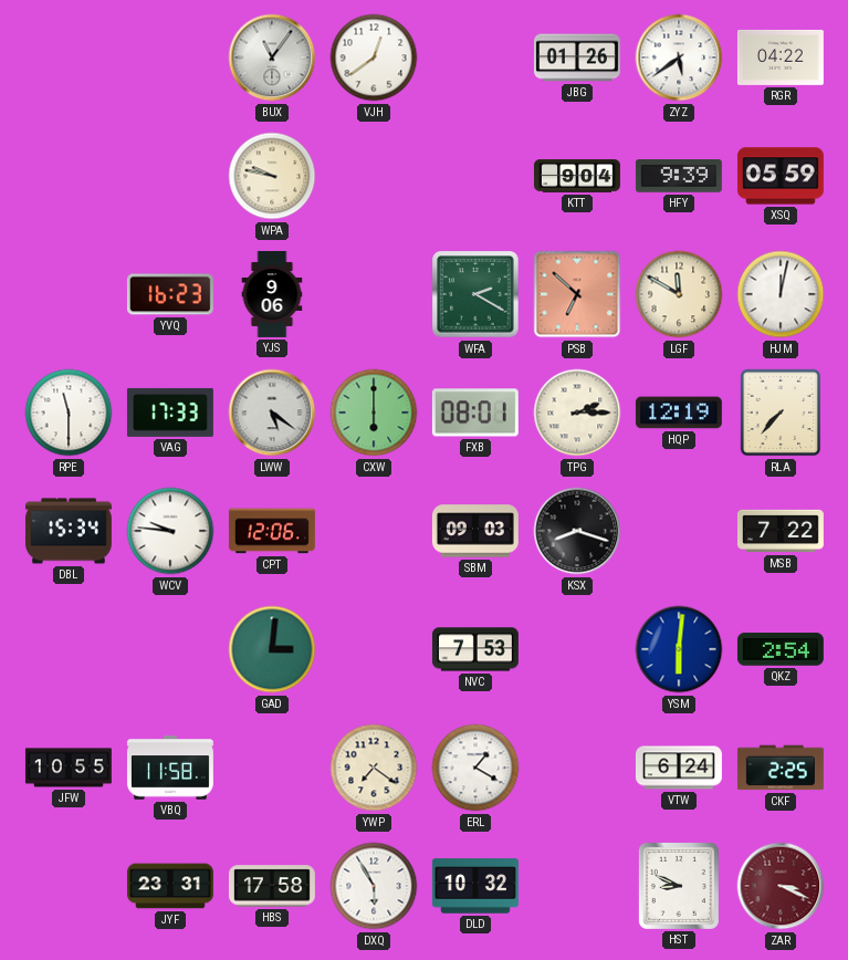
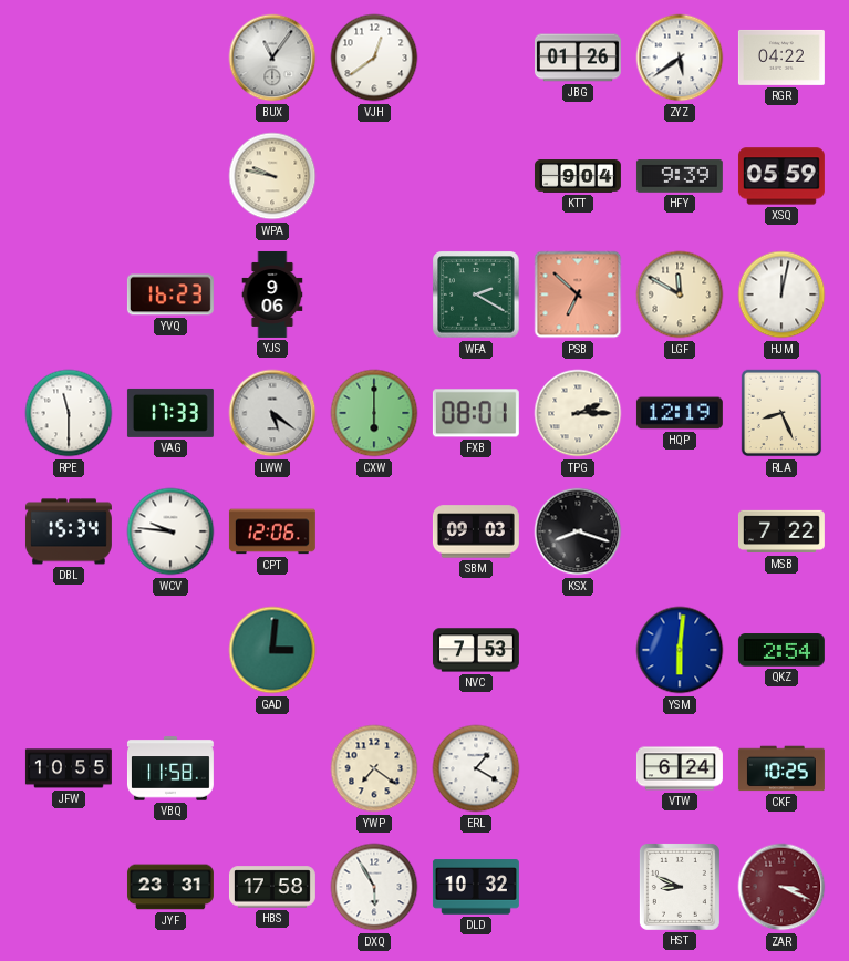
RLA: 7:37 -> 8:26 (781, 413)
CKF: 2:25 -> 10:25 (781, 768)
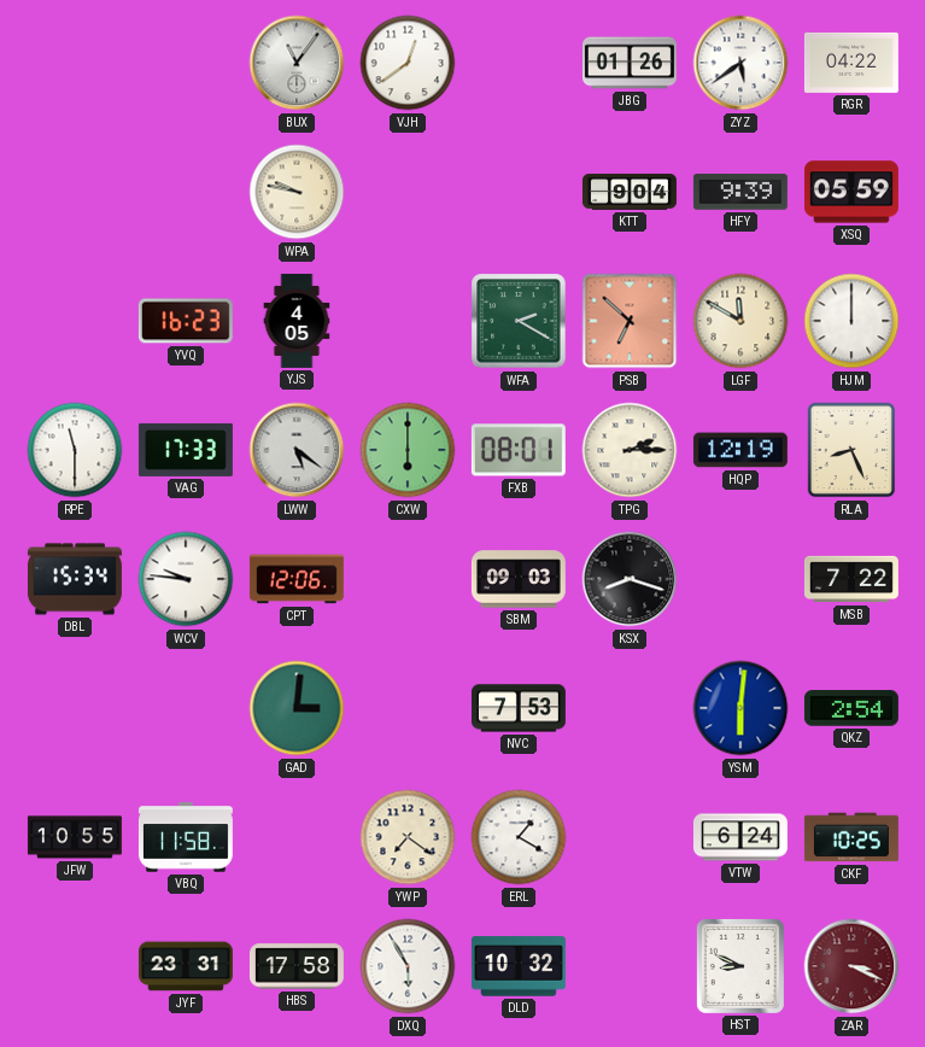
YJS: 9:06 -> 4:05 (297, 321)
HJM: 12:02 -> 12:00 (851, 321)
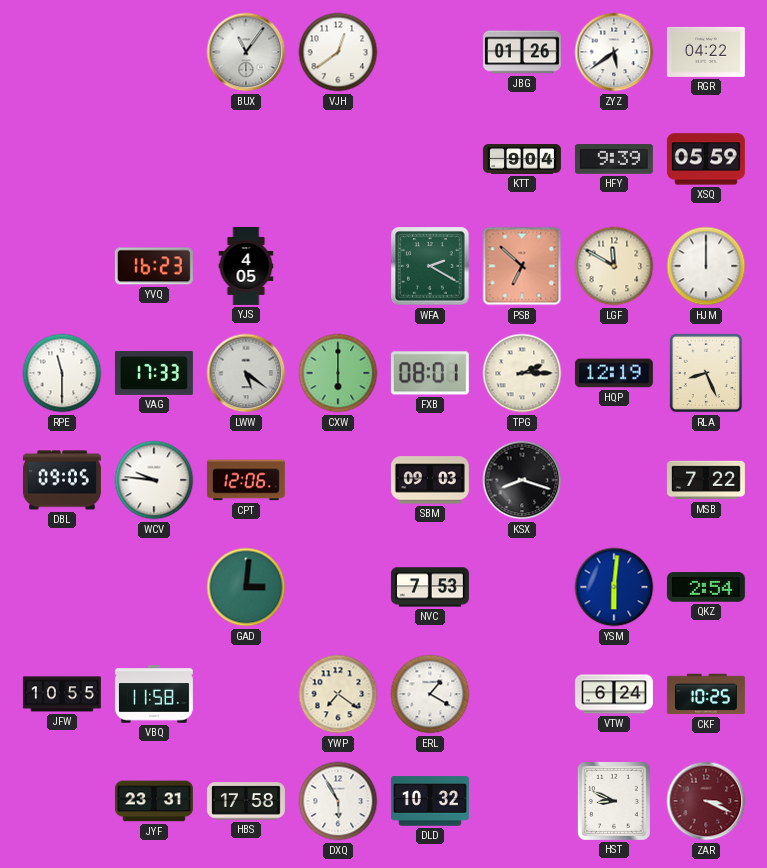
WPA: 9:47 -> none (297, 192)
DBL: 15:34 -> 09:05 (62, 480)
